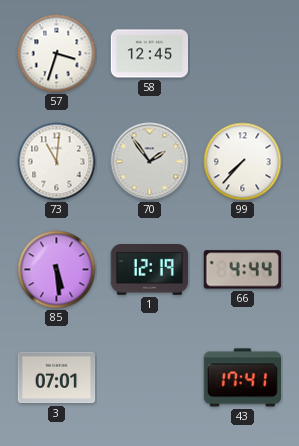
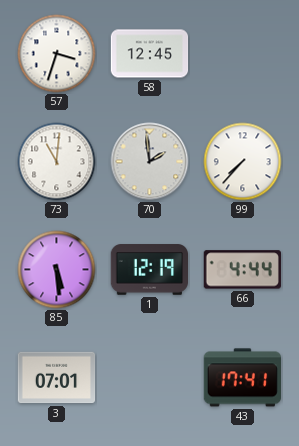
70: 1:54 -> 1:59 (150, 162)
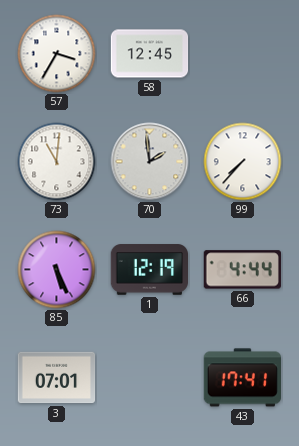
57: 3:33 -> 3:35 (57, 54)
85: 5:29 -> 5:26 (57, 270)
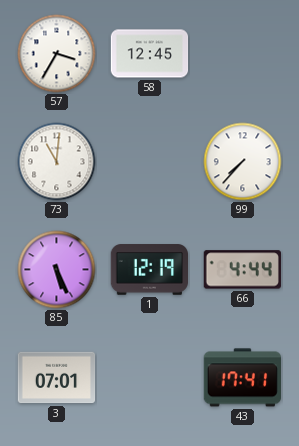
70: 1:59 -> none (150, 162)
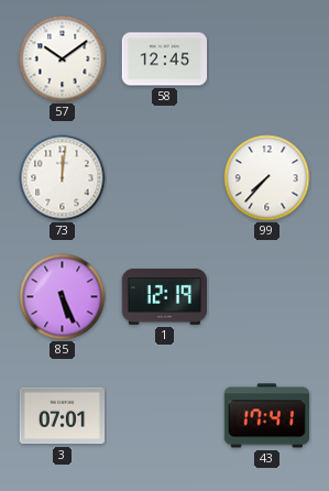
57: 3:35 -> 10:09 (63, 59)
73: 11:01 -> 12:01 (63, 178)
66: 4:44 -> none (242, 270)
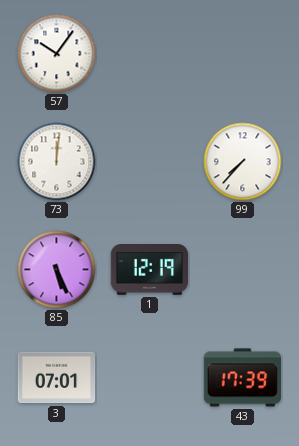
57: 10:09 -> 10:06 (57, 54)
58: 12:45 -> none (165, 59)
43: 17:41 -> 17:39 (242, 378)
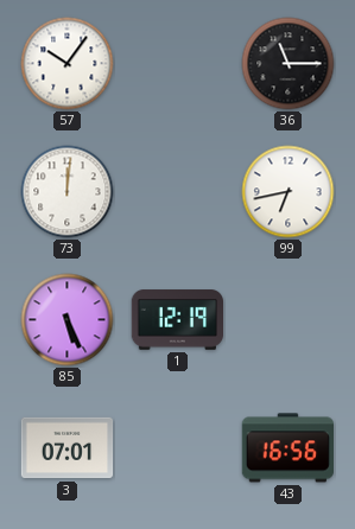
36: none -> 11:15 (289, 64)
99: 7:37 -> 6:43 (289, 192)
43: 17:39 -> 16:56 (287, 448)
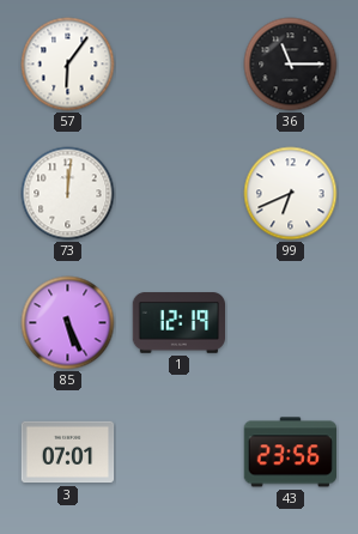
57: 10:06 -> 6:06 (68, 65)
99: 6:43 -> 6:41 (291, 194)
43: 16:56 -> 23:56 (290, 453)
